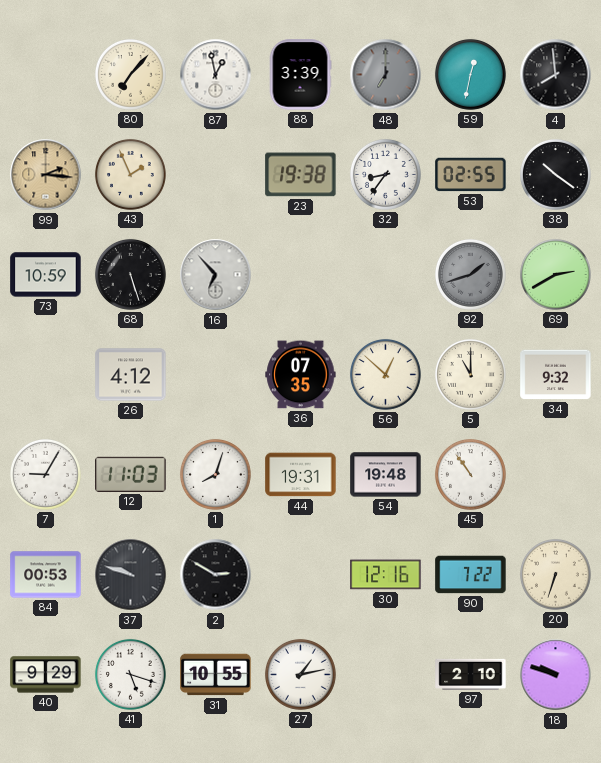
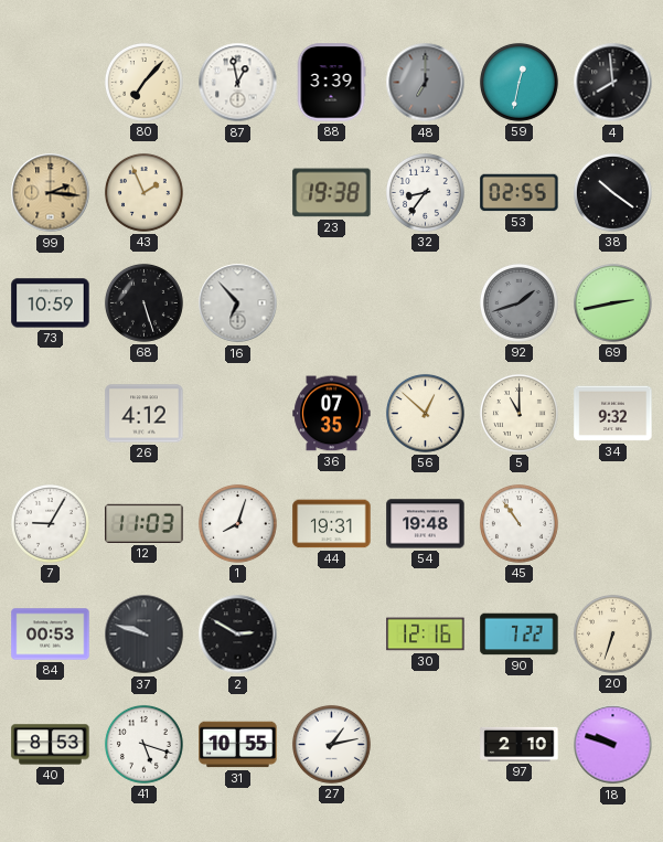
69: 2:40 -> 2:43 (612, 302)
40: 9:29 -> 8:53 (51, 745)
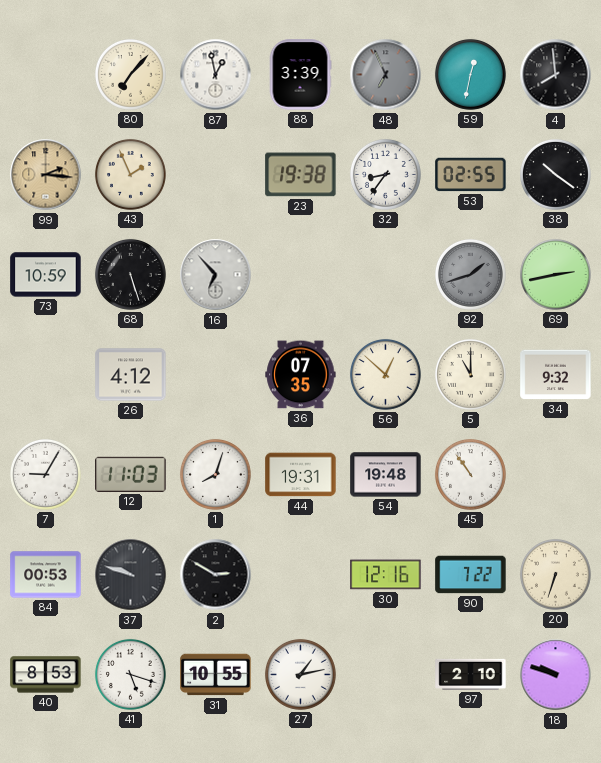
48: 7:00 -> 6:56 (386, 75)
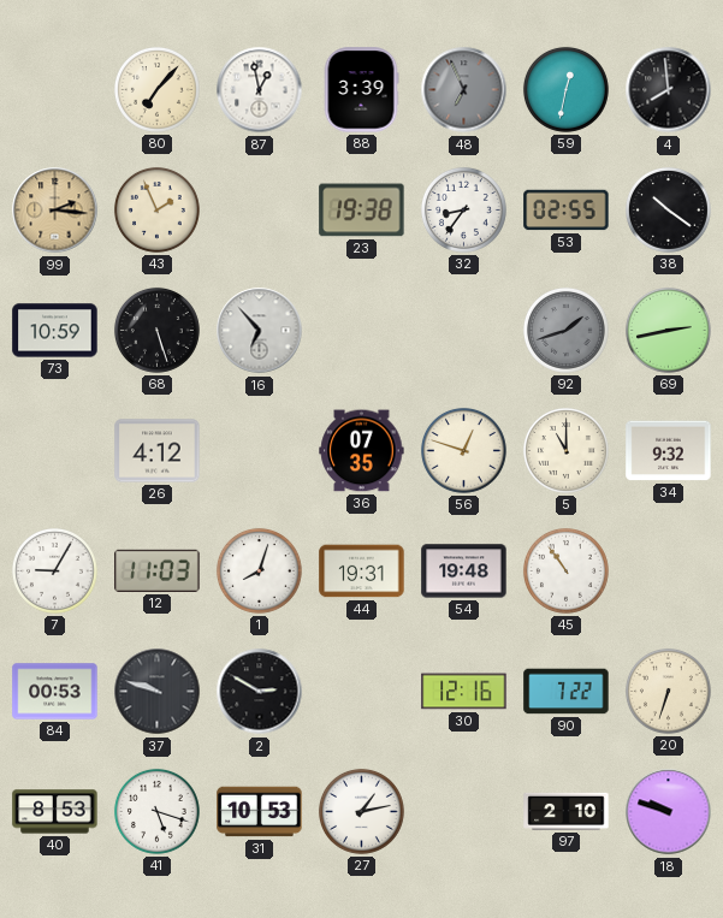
56: 12:52 -> 12:48 (463, 450)
31: 10:55 -> 10:53 (260, 812)
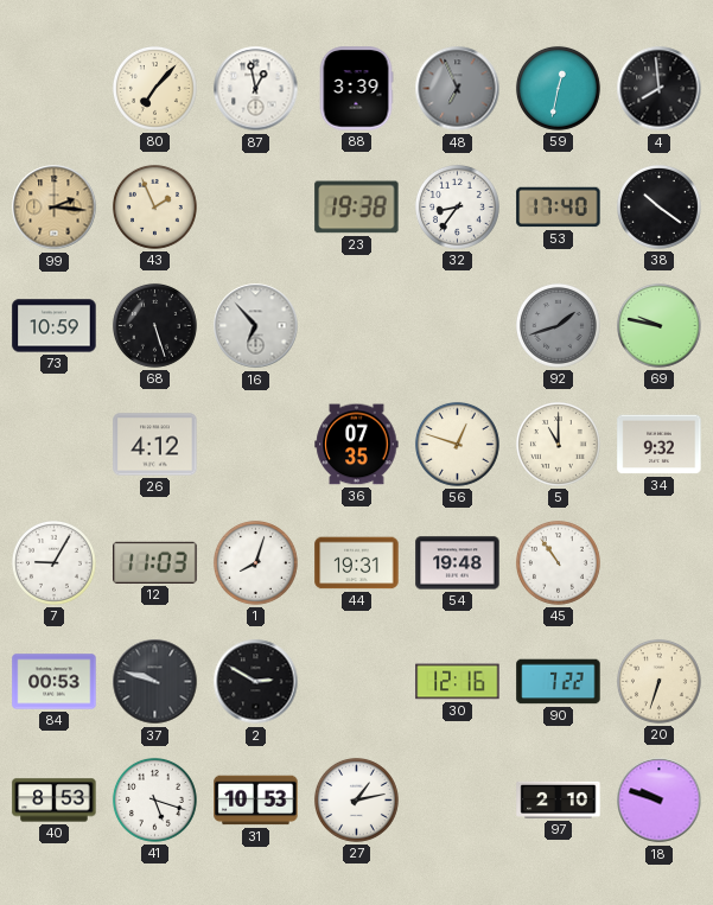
53: 02:55 -> 17:40 (559, 208)
69: 2:43 -> 9:47 (658, 325)
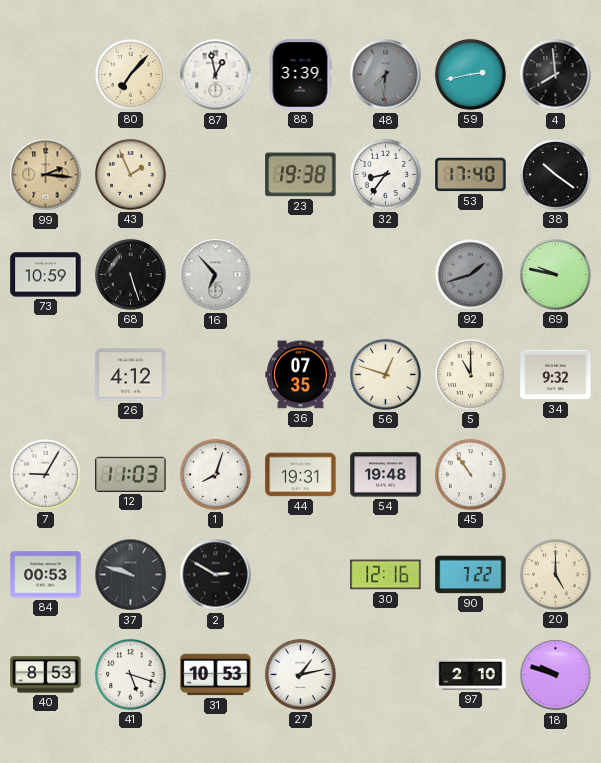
48: 6:56 -> 7:31 (386, 75)
59: 12:32 -> 2:43 (470, 74)
20: 6:33 -> 5:00 (555, 574)
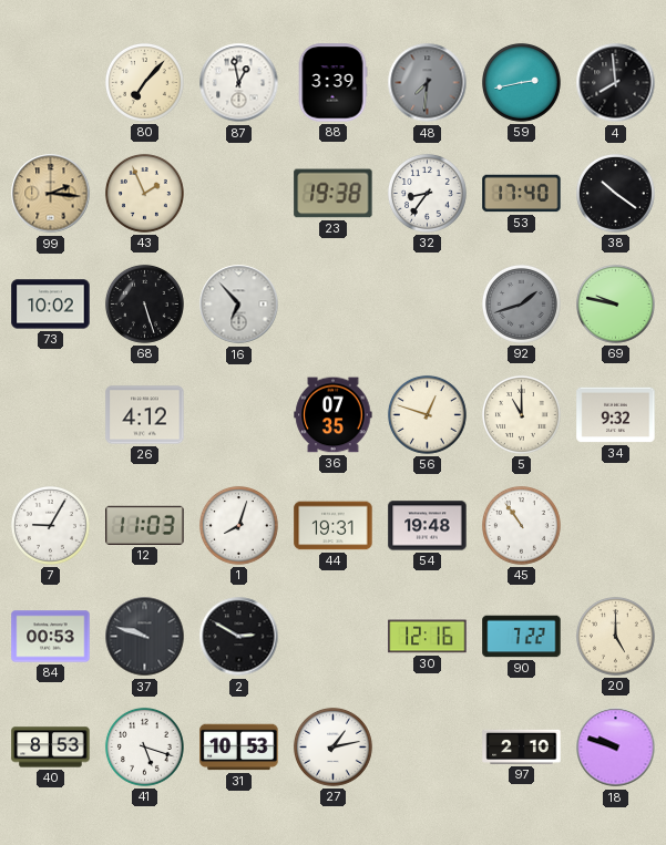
73: 10:59 -> 10:02 (51, 305)
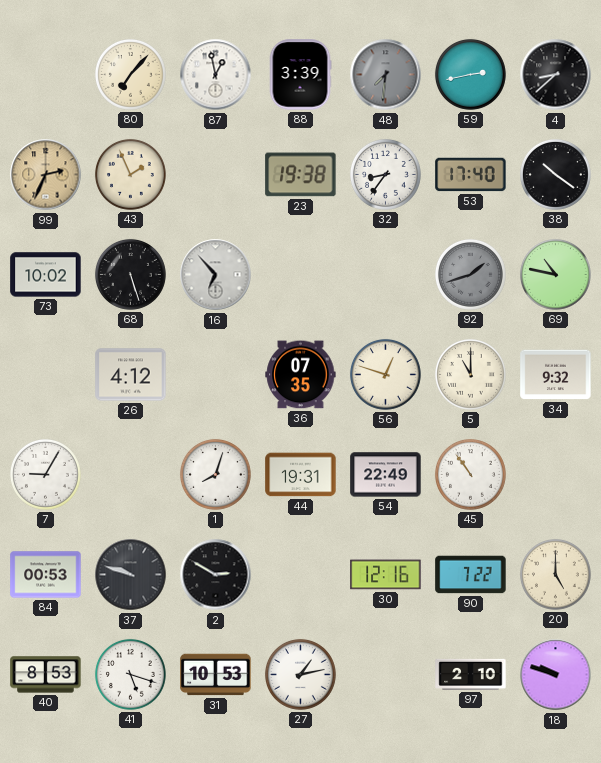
4: 7:59 -> 8:38 (556, 75)
99: 2:16 -> 2:34 (46, 175)
69: 9:47 -> 10:47 (555, 274)
12: 11:03 -> none (145, 525)
54: 19:48 -> 22:49 (386, 475)
